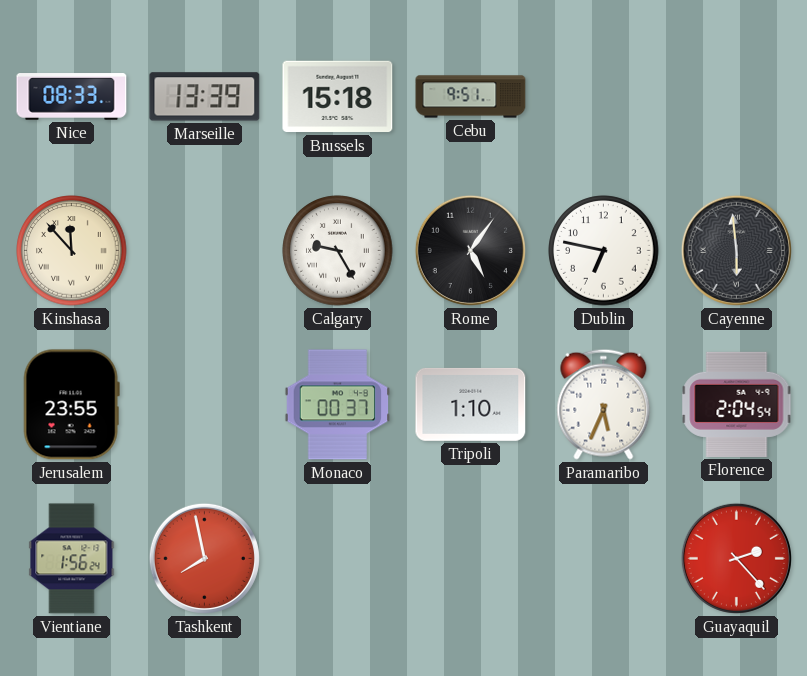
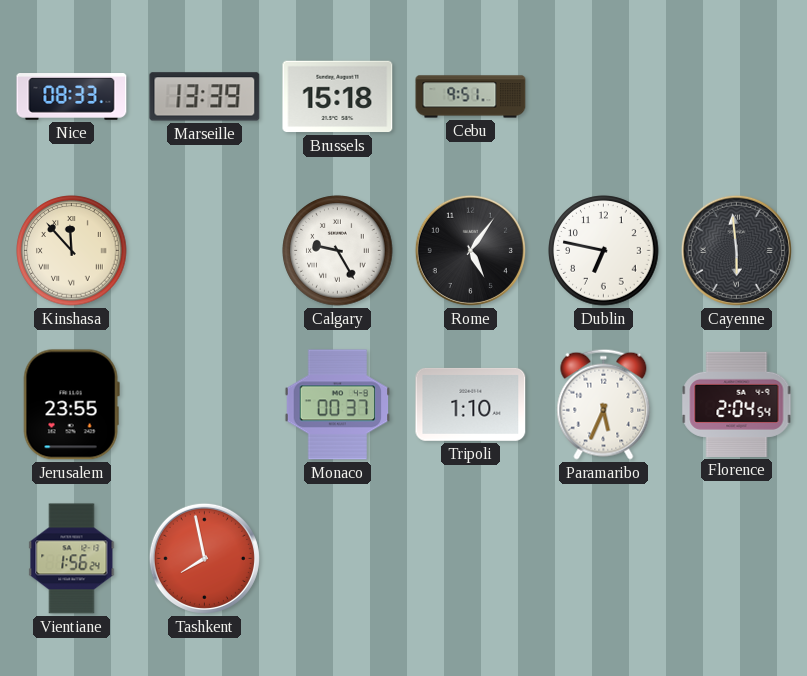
Guayaquil: 2:23 -> none (736, 558)
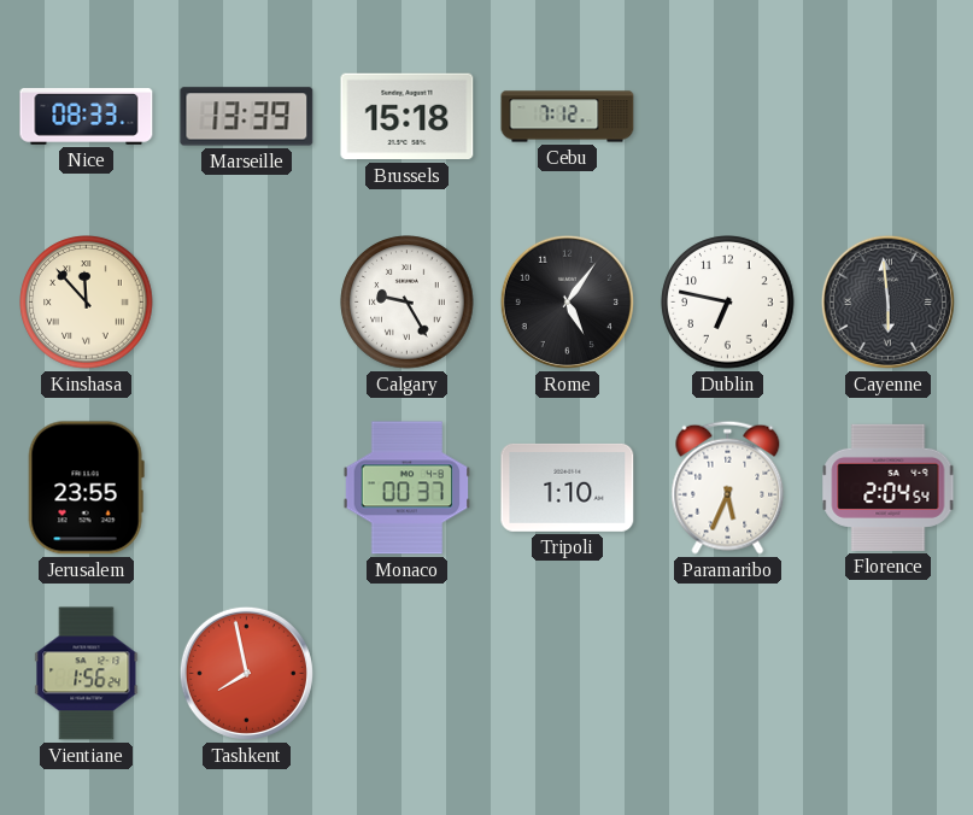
Cebu: 9:51 -> 7:12 (568, 117)
